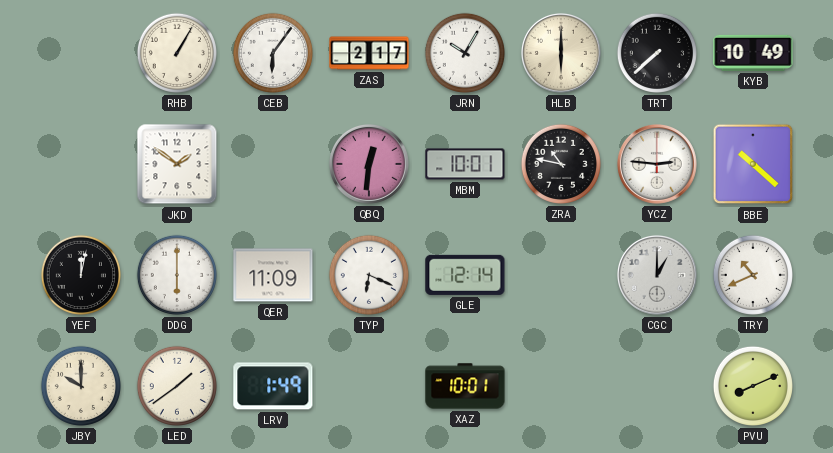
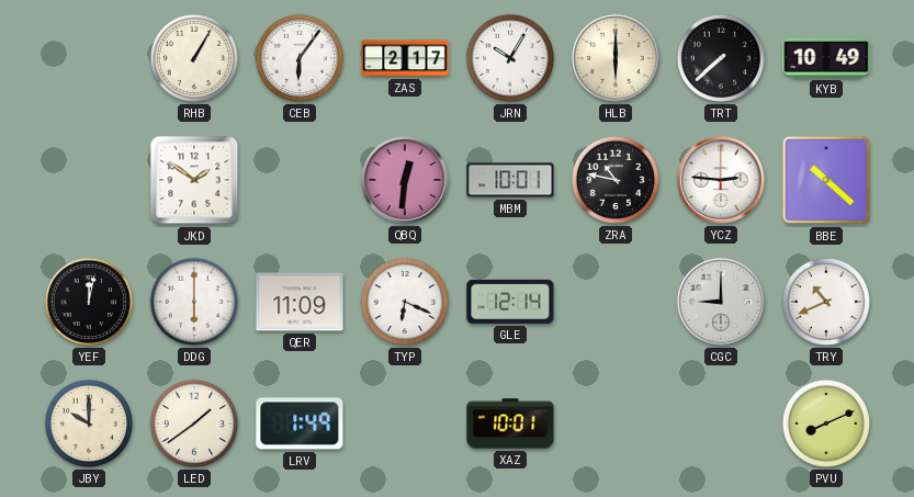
CGC: 1:00 -> 9:00 (721, 302)
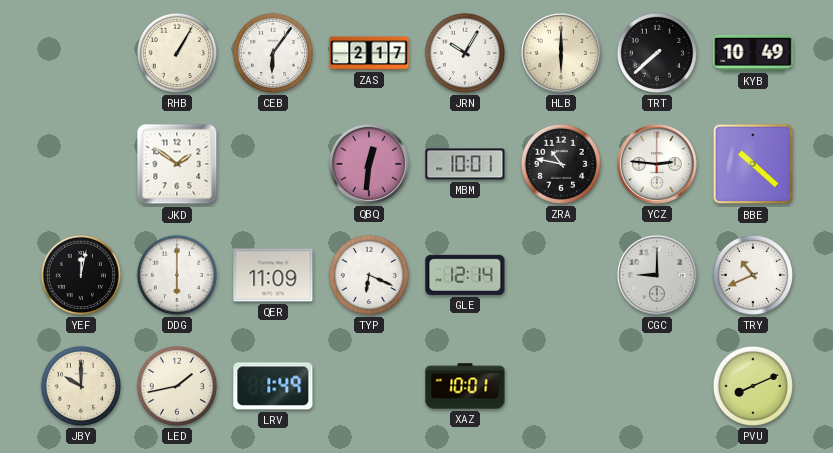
LED: 1:39 -> 1:43 (177, 386)
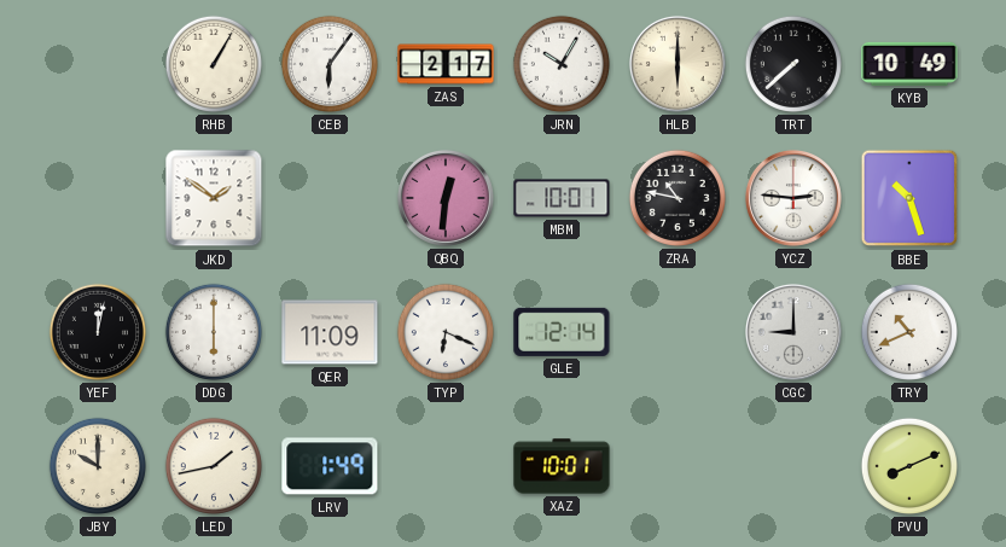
BBE: 10:22 -> 10:27 (909, 198)
